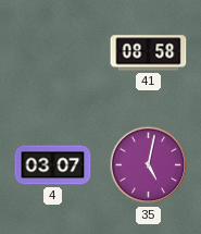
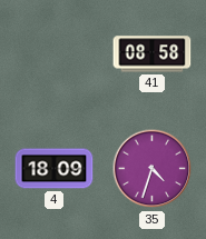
4: 03:07 -> 18:09 (55, 169)
35: 5:02 -> 4:33 (153, 169)
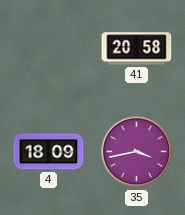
41: 08:58 -> 20:58 (137, 49)
35: 4:33 -> 3:43 (137, 152)
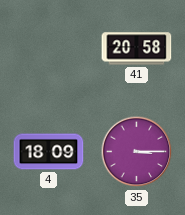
35: 3:43 -> 3:15 (137, 152)
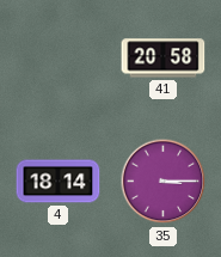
4: 18:09 -> 18:14 (59, 182)
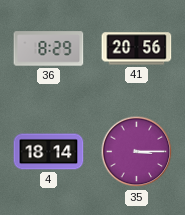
36: none -> 8:29 (49, 49)
41: 20:58 -> 20:56 (137, 49)
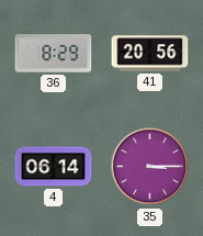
4: 18:14 -> 06:14 (54, 167)
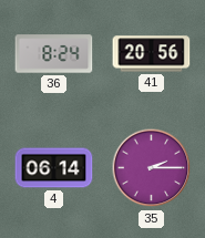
36: 8:29 -> 8:24 (54, 54)
35: 3:15 -> 2:15 (152, 168)
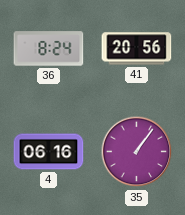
4: 06:14 -> 06:16 (49, 152)
35: 2:15 -> 1:06 (137, 152)
